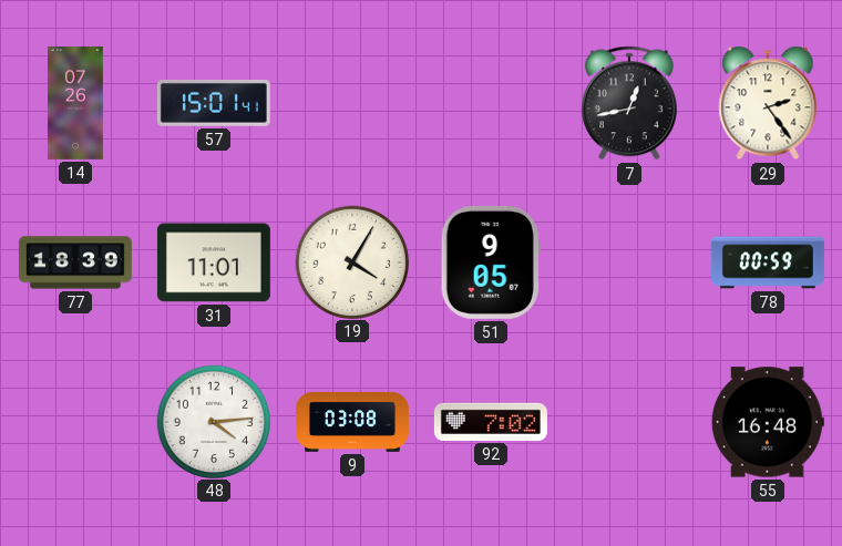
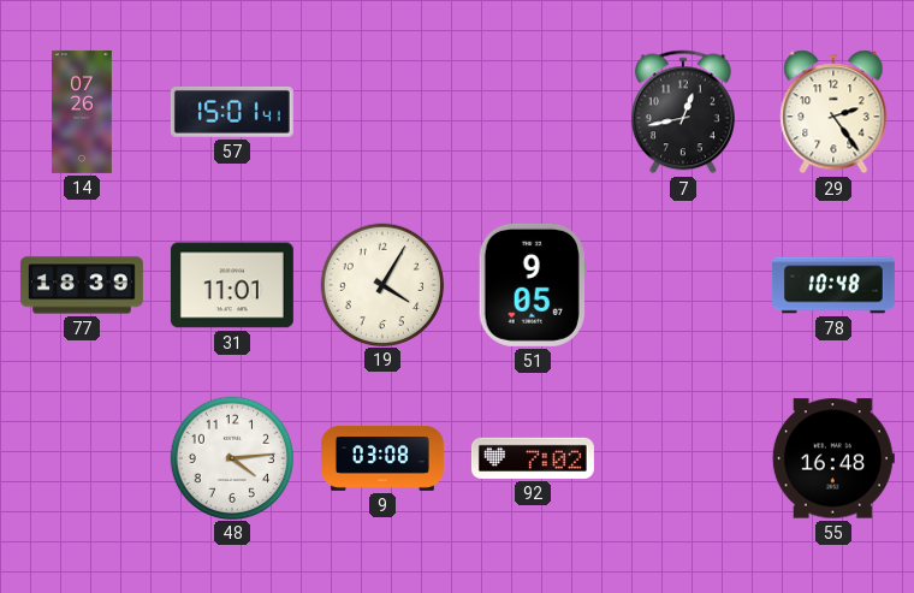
78: 00:59 -> 10:48 (833, 285)
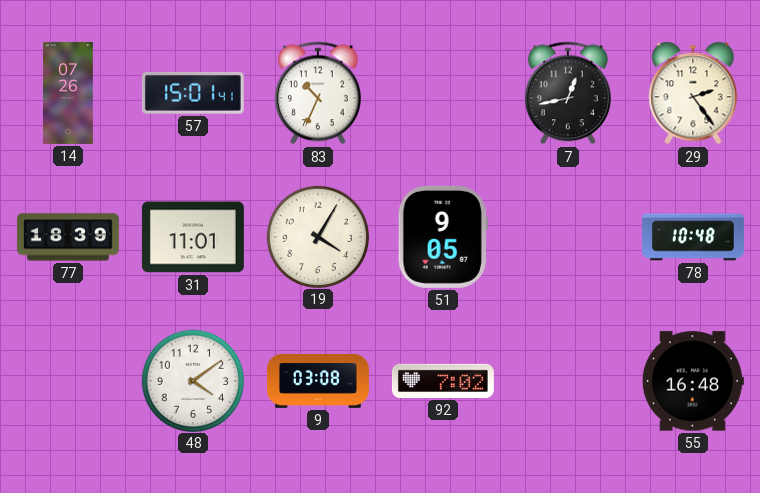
83: none -> 10:34 (318, 93)
48: 4:14 -> 4:09 (192, 380)
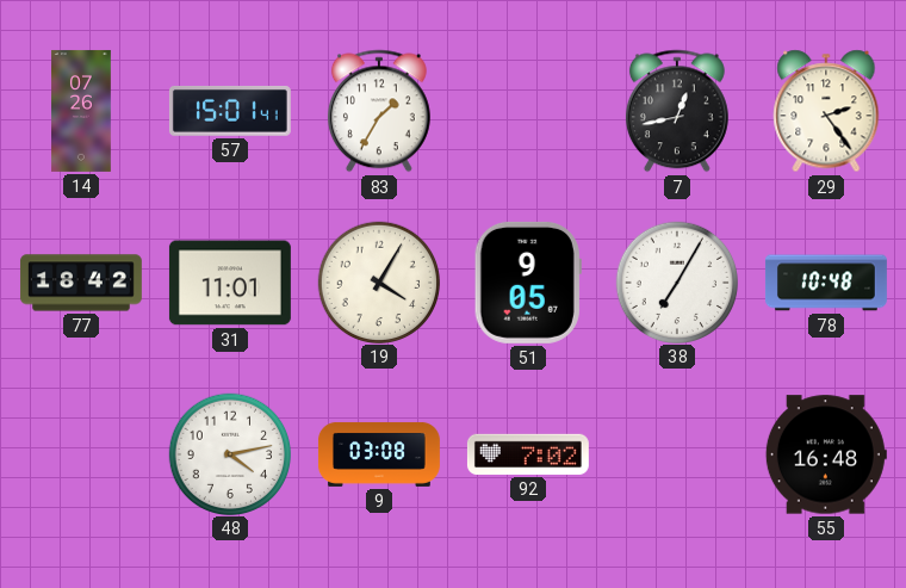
83: 10:34 -> 1:35 (379, 111)
77: 18:39 -> 18:42 (81, 283)
38: none -> 7:05 (676, 281)
48: 4:09 -> 4:13 (229, 453)
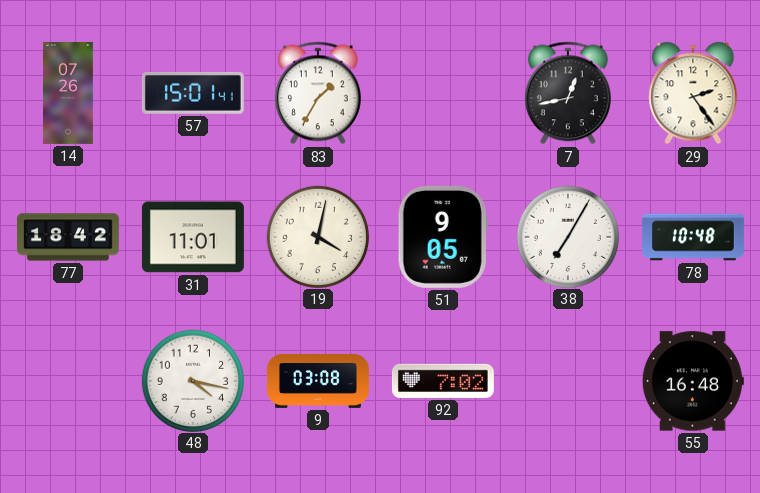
19: 4:05 -> 4:02 (317, 236)
48: 4:13 -> 4:17 (192, 380)
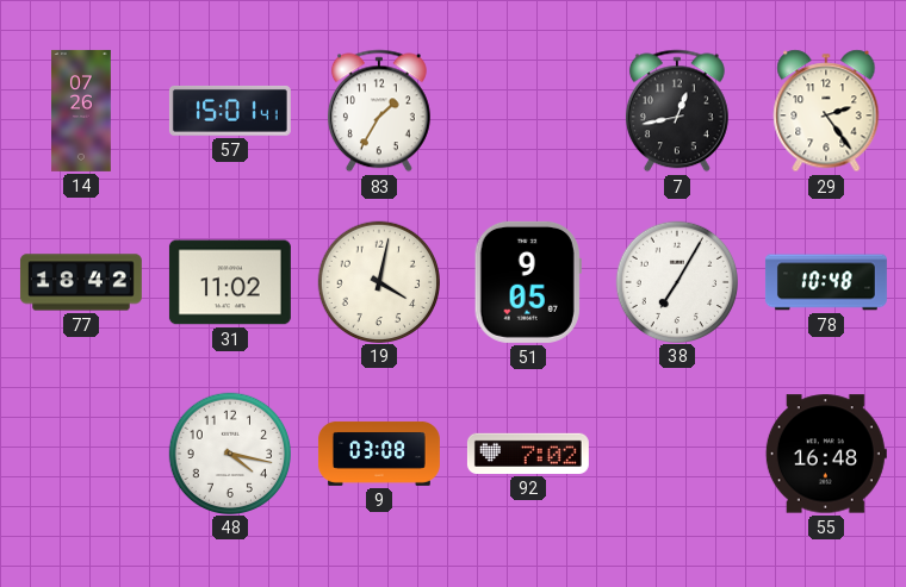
31: 11:01 -> 11:02 (230, 282)
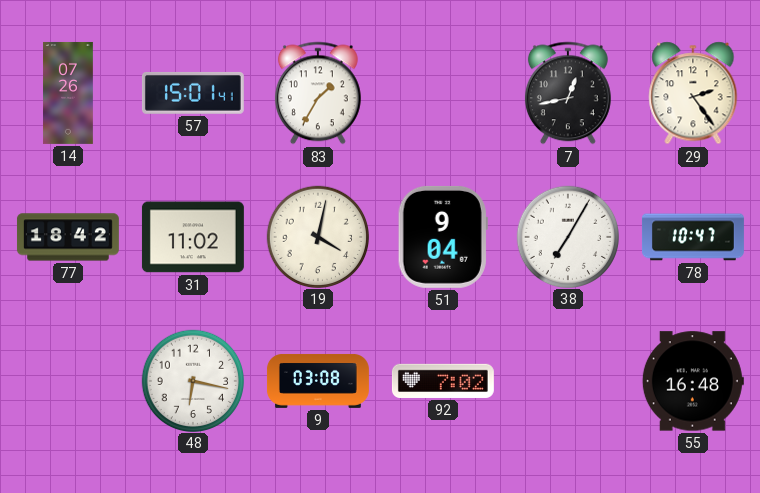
51: 9:05 -> 9:04 (443, 237)
78: 10:48 -> 10:47 (693, 237)
48: 4:17 -> 6:17 (192, 380)
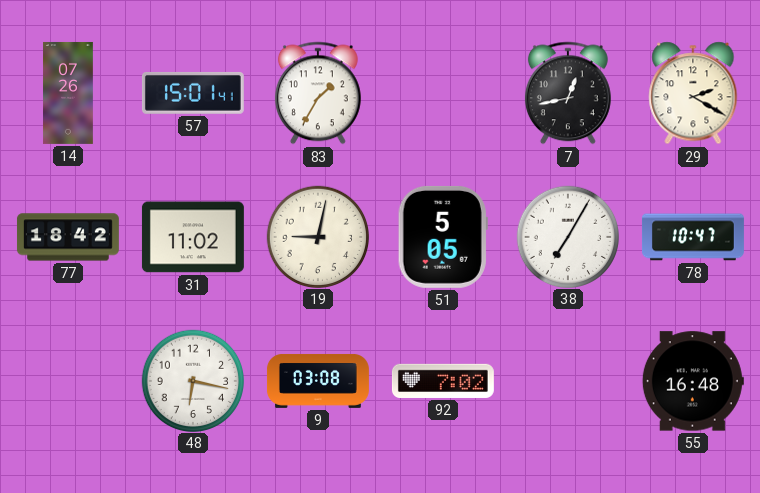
29: 2:24 -> 2:20 (693, 93)
19: 4:02 -> 9:02 (317, 236)
51: 9:04 -> 5:05 (443, 237)
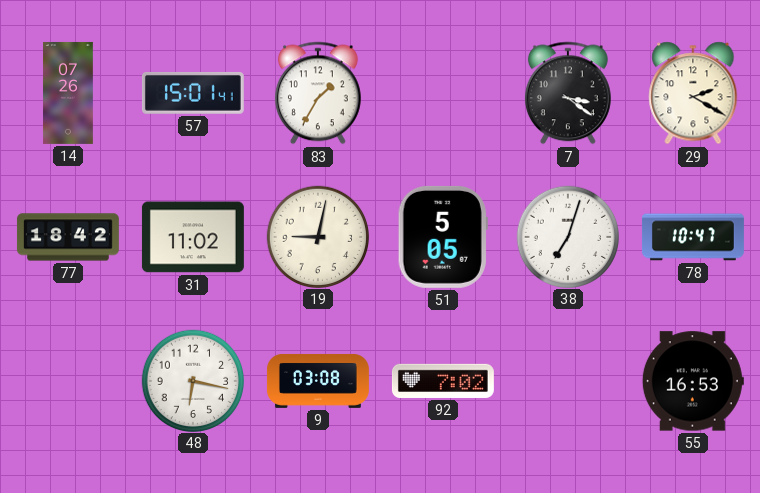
7: 12:43 -> 3:21 (568, 93)
38: 7:05 -> 7:03 (567, 236)
55: 16:48 -> 16:53 (693, 381)
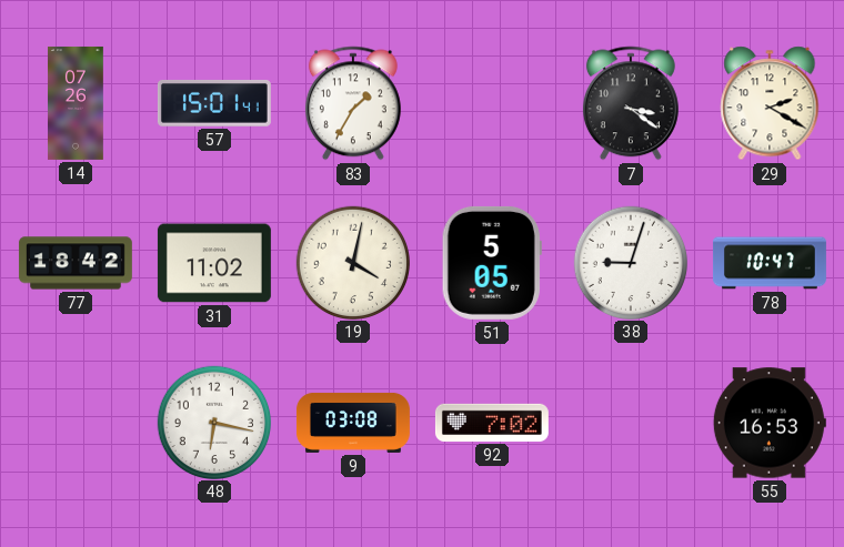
19: 9:02 -> 4:02 (352, 262)
38: 7:03 -> 9:03 (630, 262)
